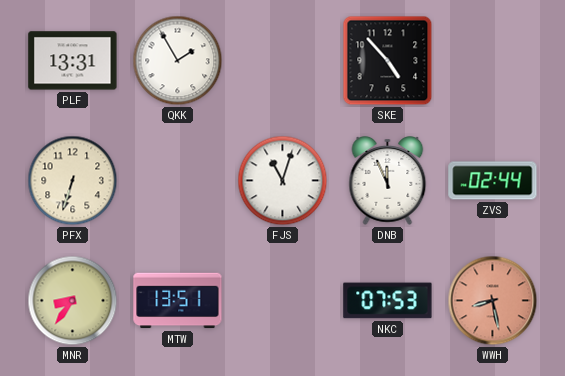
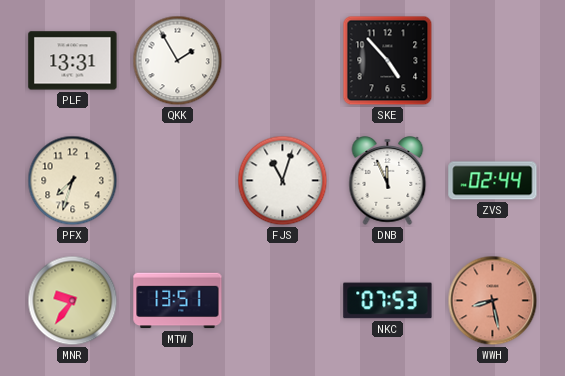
PFX: 6:33 -> 7:33 (73, 181)
MNR: 8:36 -> 9:36 (73, 301)
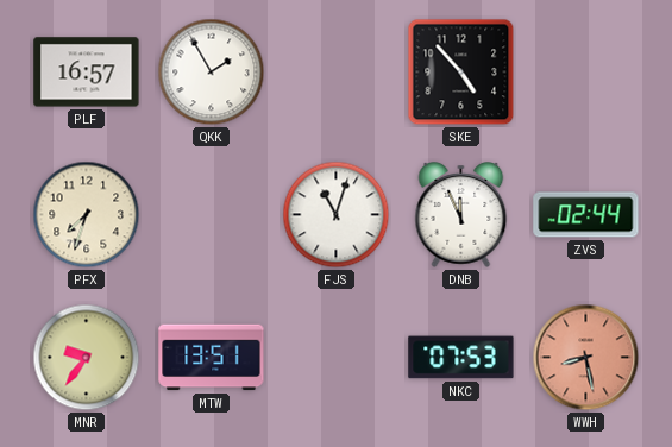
PLF: 13:31 -> 16:57 (87, 73)
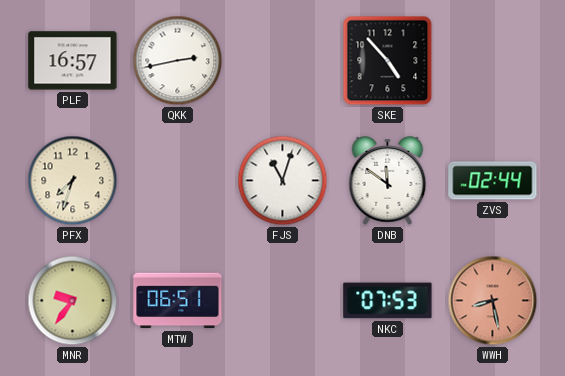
QKK: 1:55 -> 2:43 (178, 61)
DNB: 11:56 -> 11:51 (388, 181)
MTW: 13:51 -> 06:51 (178, 301)
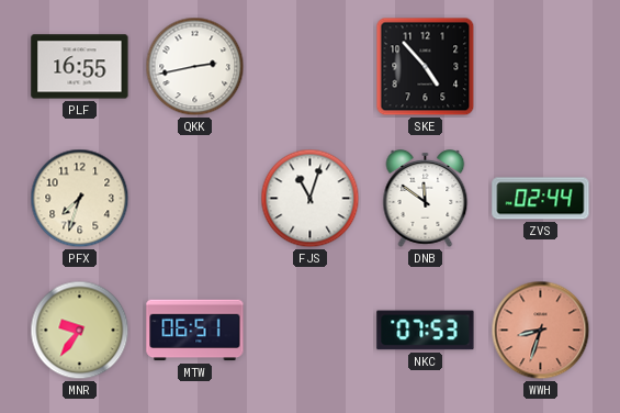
PLF: 16:57 -> 16:55 (80, 67)
WWH: 8:28 -> 8:33 (541, 331)
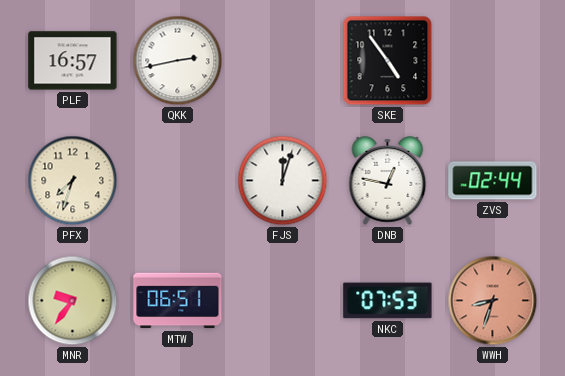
PLF: 16:55 -> 16:57 (73, 61)
SKE: 4:53 -> 4:54 (388, 61)
FJS: 11:03 -> 12:03 (283, 181)
DNB: 11:51 -> 12:47 (388, 181)
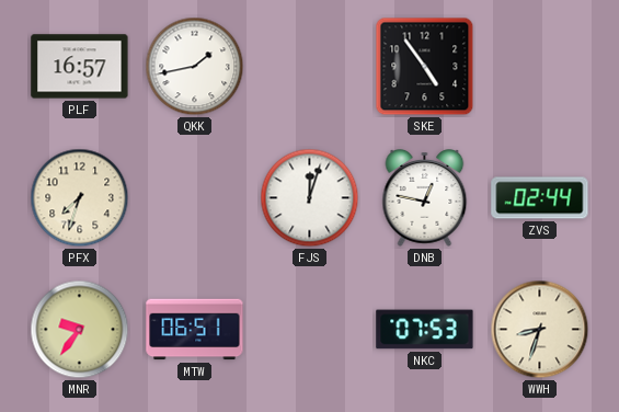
QKK: 2:43 -> 1:43 (195, 67)
WWH dial: salmon -> cream (540, 330)
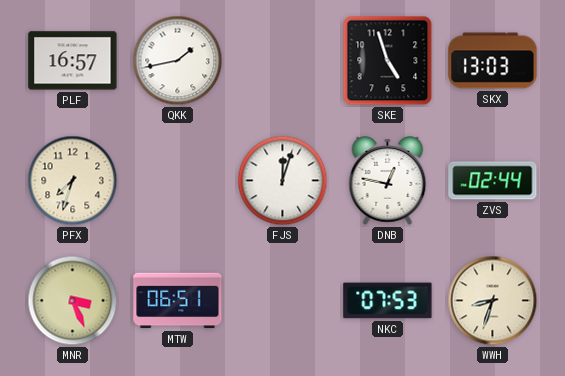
SKE: 4:54 -> 4:57 (388, 61)
SKX: none -> 13:03 (493, 61)
MNR: 9:36 -> 3:26 (73, 301)
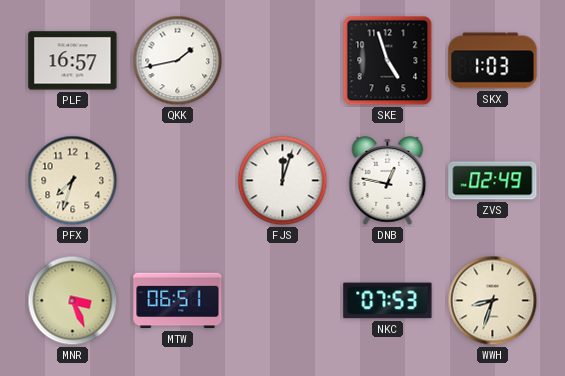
SKX: 13:03 -> 1:03 (493, 61)
ZVS: 02:44 -> 02:49 (493, 181)
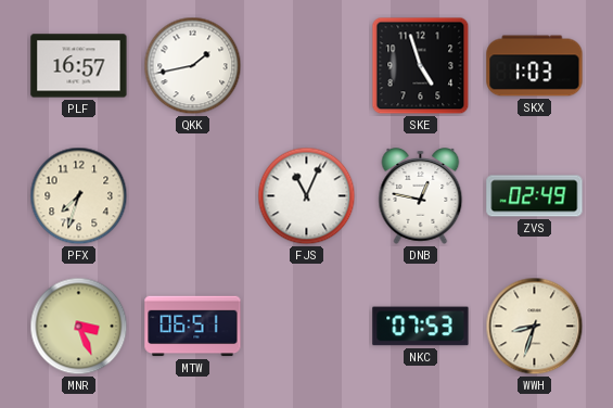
FJS: 12:03 -> 11:04 (307, 196)
